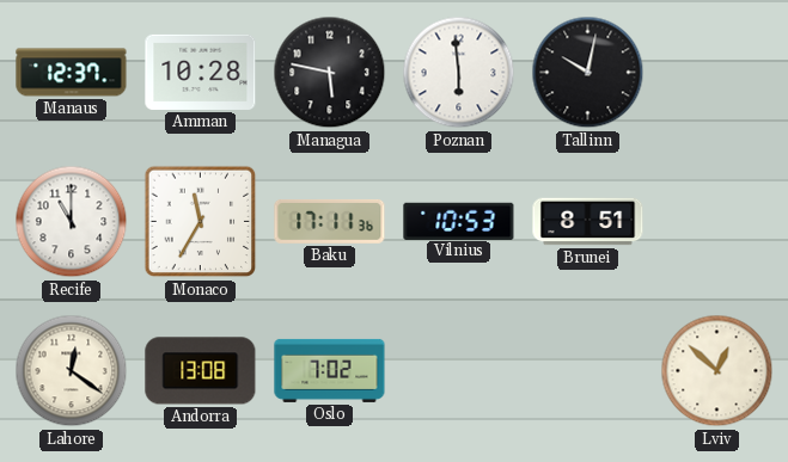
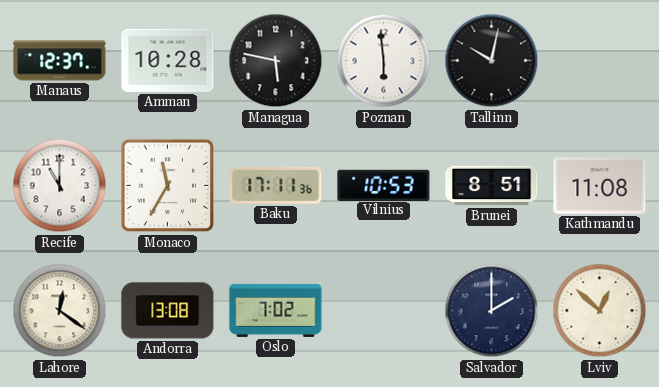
Kathmandu: none -> 11:08 (600, 186)
Salvador: none -> 2:00 (492, 311)
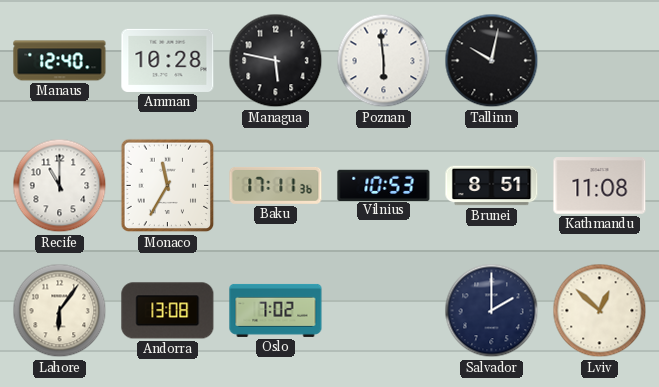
Manaus: 12:37 -> 12:40 (60, 61)
Lahore: 12:21 -> 6:06 (60, 311)
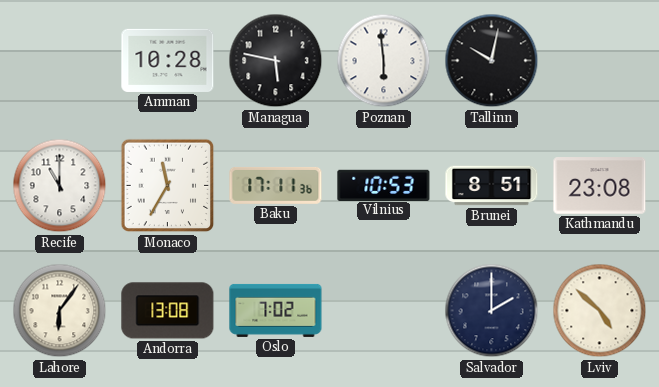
Manaus: 12:40 -> none (60, 61)
Kathmandu: 11:08 -> 23:08 (600, 186)
Lviv: 12:52 -> 4:52 (600, 311)
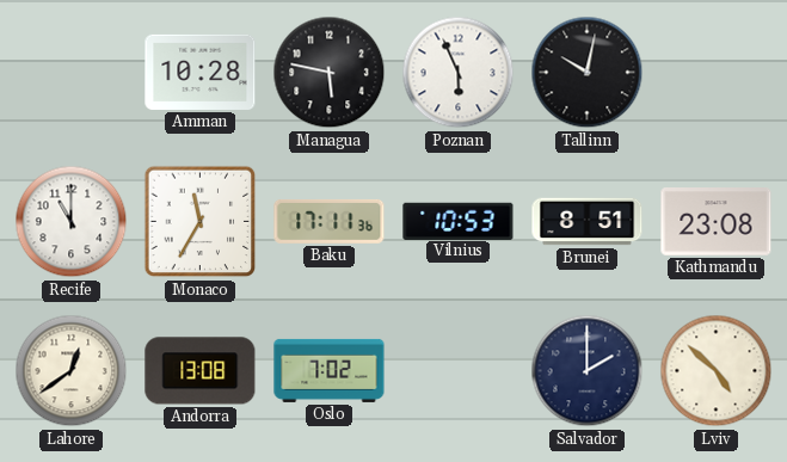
Poznan: 5:59 -> 5:56 (459, 73)
Lahore: 6:06 -> 12:39 (72, 371)
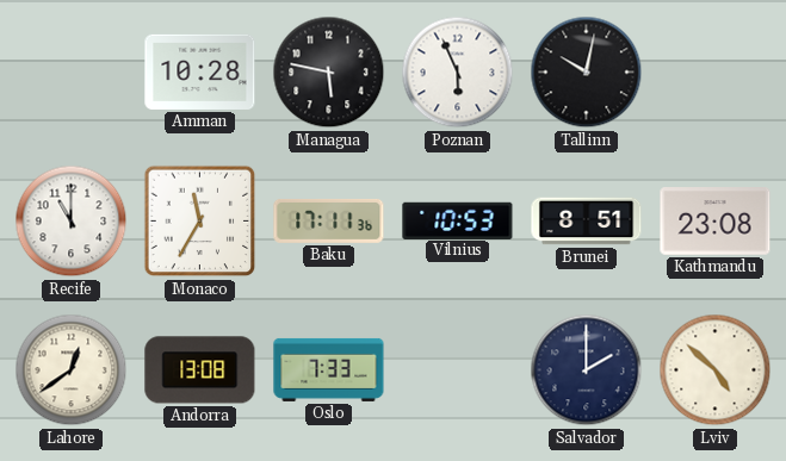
Oslo: 7:02 -> 7:33 (329, 369)
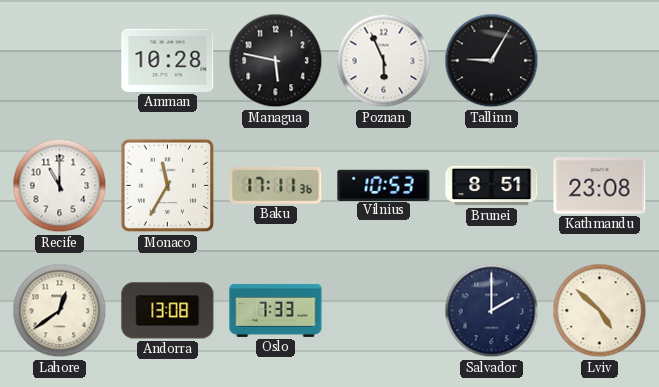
Tallinn: 10:02 -> 9:05 (492, 61)
